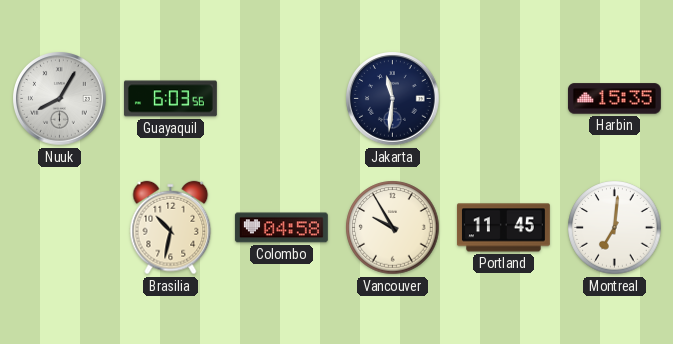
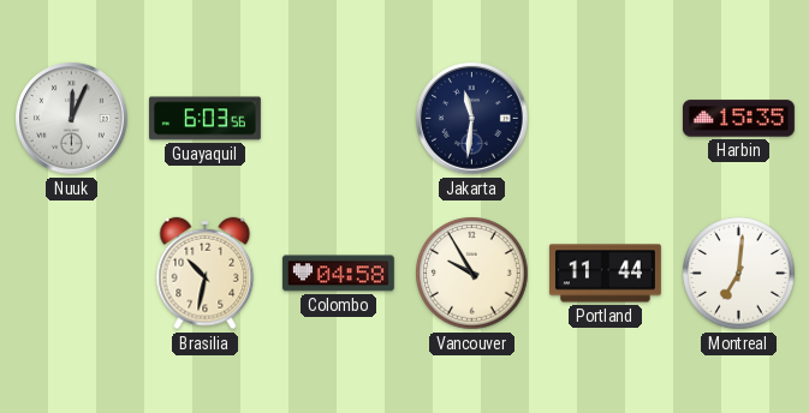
Nuuk: 8:05 -> 12:04 (72, 119)
Portland: 11:45 -> 11:44 (605, 274)
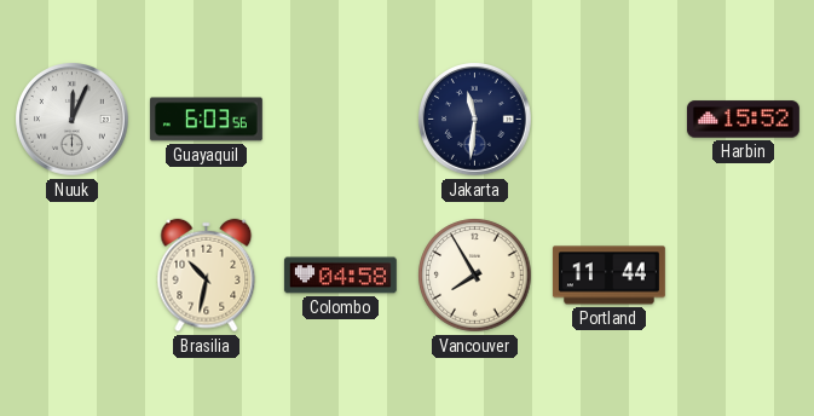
Harbin: 15:35 -> 15:52 (743, 120)
Vancouver: 9:55 -> 7:55 (475, 276)
Montreal: 7:01 -> none (739, 274)
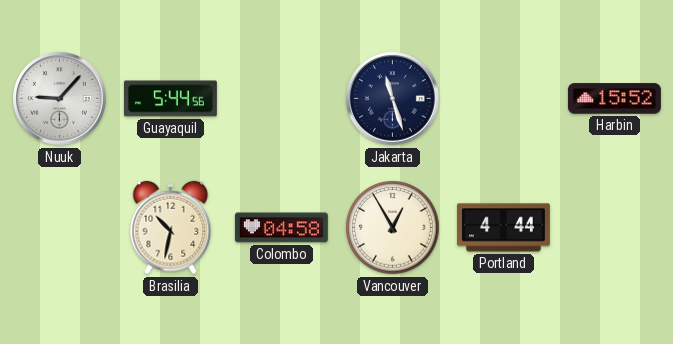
Nuuk: 12:04 -> 9:07 (60, 99)
Guayaquil: 6:03 -> 5:44 (170, 99)
Jakarta: 11:31 -> 11:27 (393, 99)
Vancouver: 7:55 -> 12:55 (393, 228)
Portland: 11:44 -> 4:44 (503, 228)
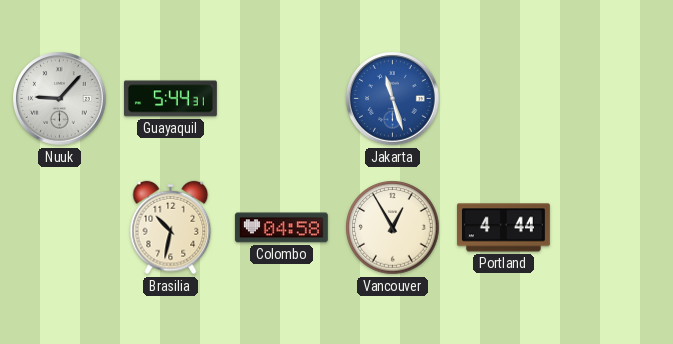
Guayaquil: 5:44:56 -> 5:44:31 (170, 99)
Jakarta dial: navy -> blue (393, 99)
Harbin: 15:52 -> none (614, 99)
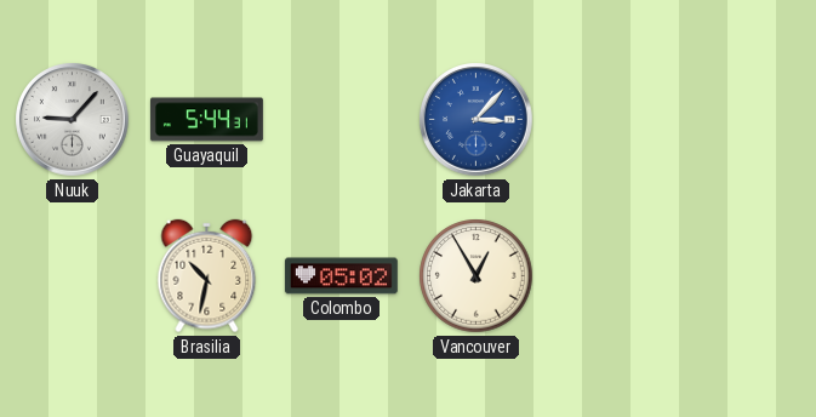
Jakarta: 11:27 -> 3:07 (477, 120)
Colombo: 04:58 -> 05:02 (341, 276)
Portland: 4:44 -> none (503, 228)
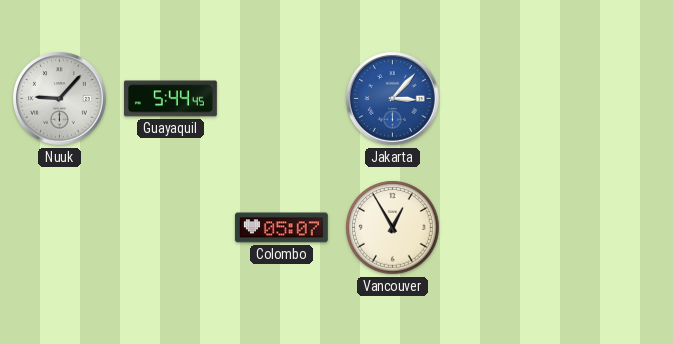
Guayaquil: 5:44:31 -> 5:44:45 (170, 99)
Brasilia: 10:32 -> none (207, 276)
Colombo: 05:02 -> 05:07 (281, 228)
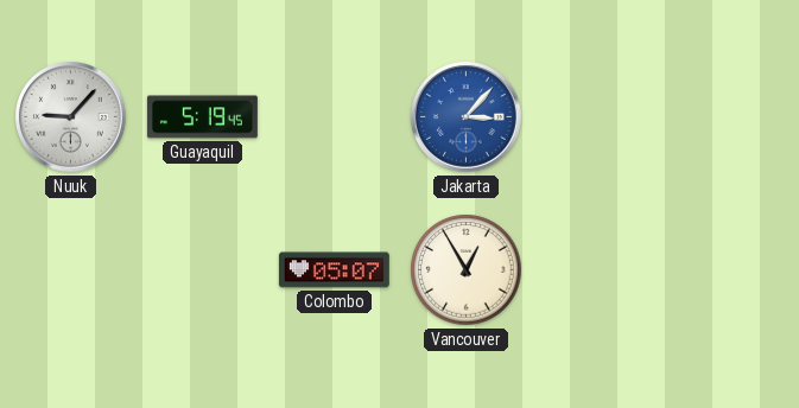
Guayaquil: 5:44 -> 5:19 (202, 117)
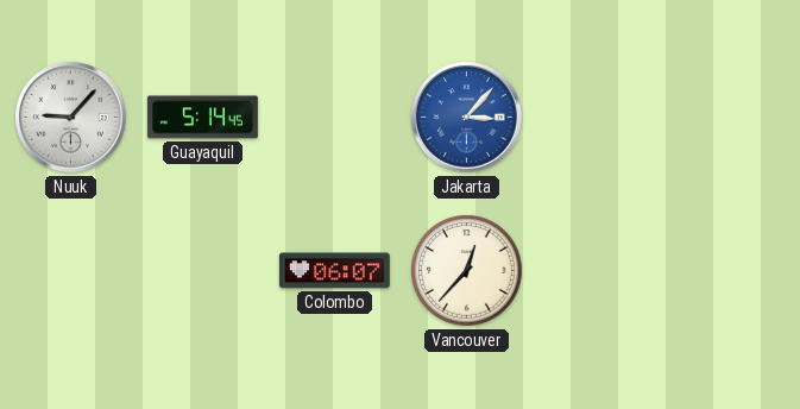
Guayaquil: 5:19 -> 5:14 (202, 118)
Colombo: 05:07 -> 06:07 (334, 271)
Vancouver: 12:55 -> 12:37 (467, 271)
